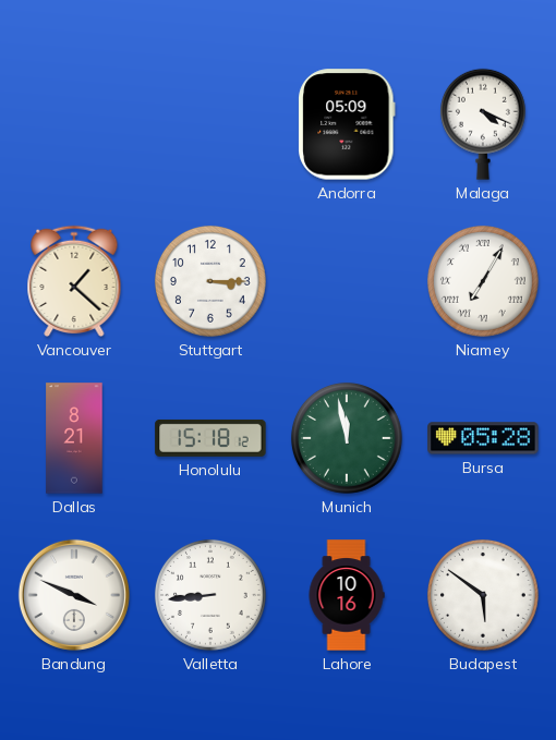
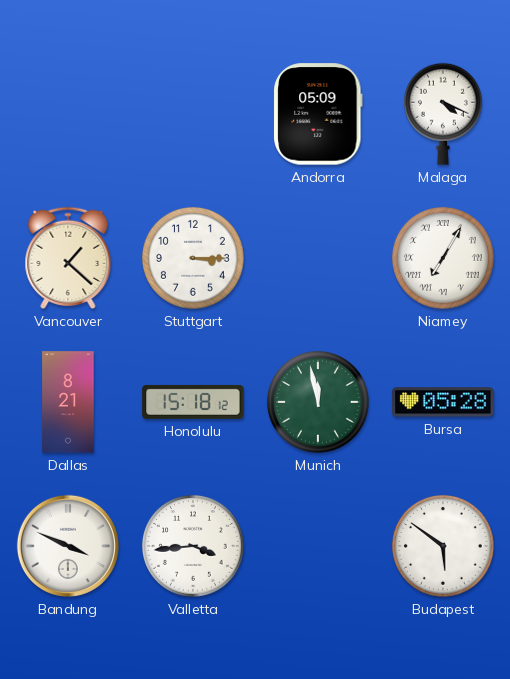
Valletta: 8:44 -> 3:44 (193, 546)
Lahore: 10:16 -> none (347, 595)
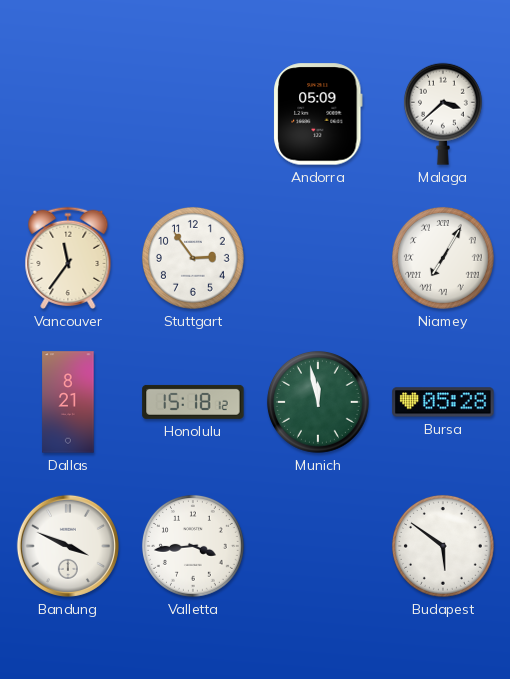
Malaga: 4:19 -> 3:38 (443, 114)
Vancouver: 1:22 -> 11:36 (68, 258)
Stuttgart: 3:15 -> 2:54 (193, 258)
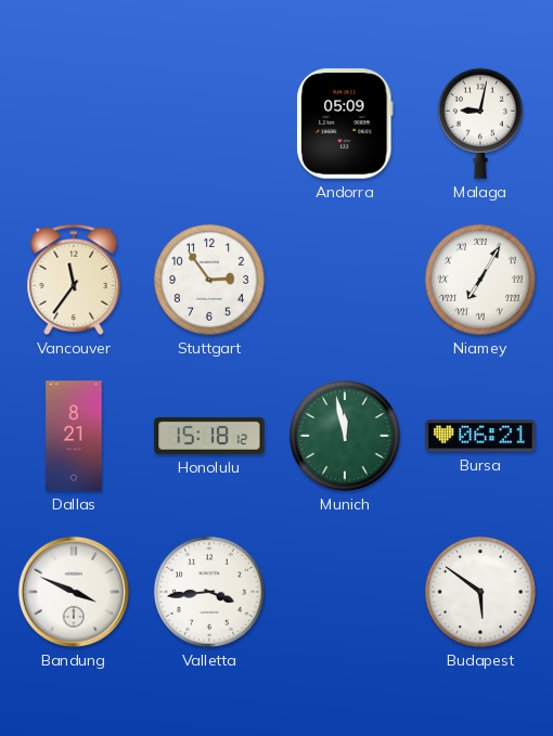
Malaga: 3:38 -> 9:02 (480, 124)
Bursa: 05:28 -> 06:21 (480, 436)
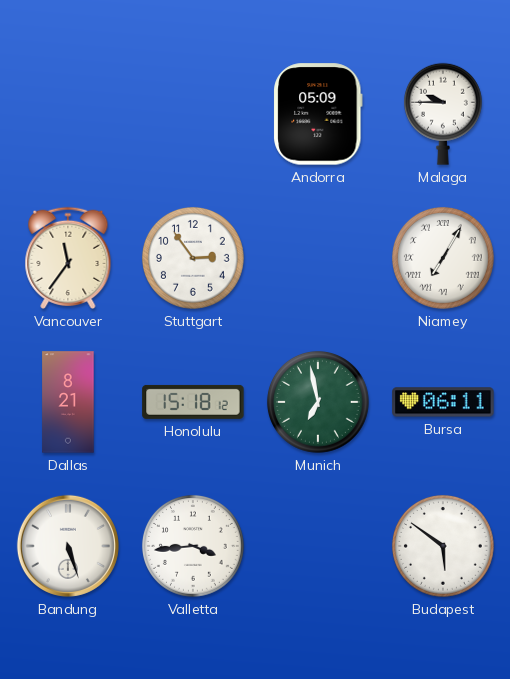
Malaga: 9:02 -> 9:45 (443, 114)
Munich: 11:58 -> 6:58 (318, 402)
Bursa: 06:21 -> 06:11 (443, 402)
Bandung: 3:49 -> 5:27 (68, 546)
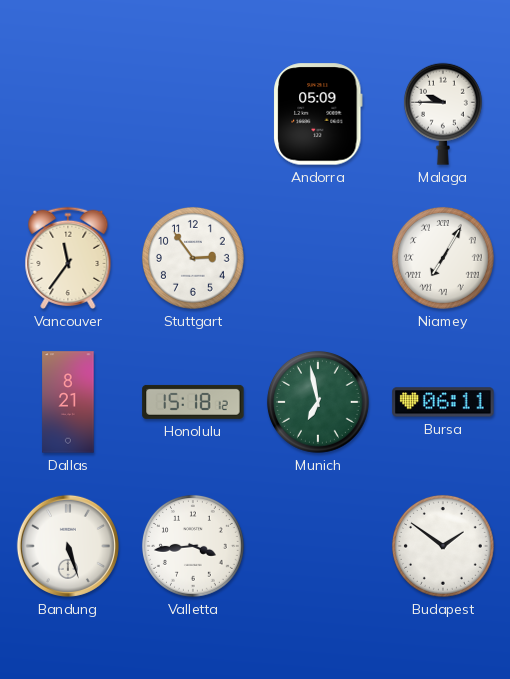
Budapest: 5:51 -> 1:51 (443, 546)
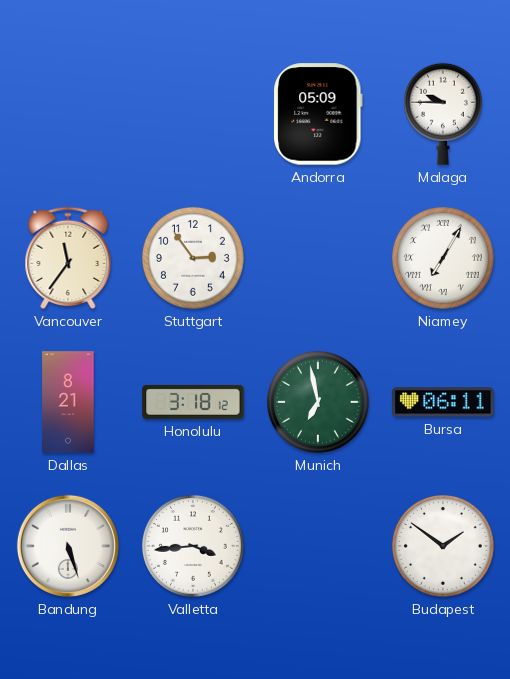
Honolulu: 15:18 -> 3:18 (193, 402)
